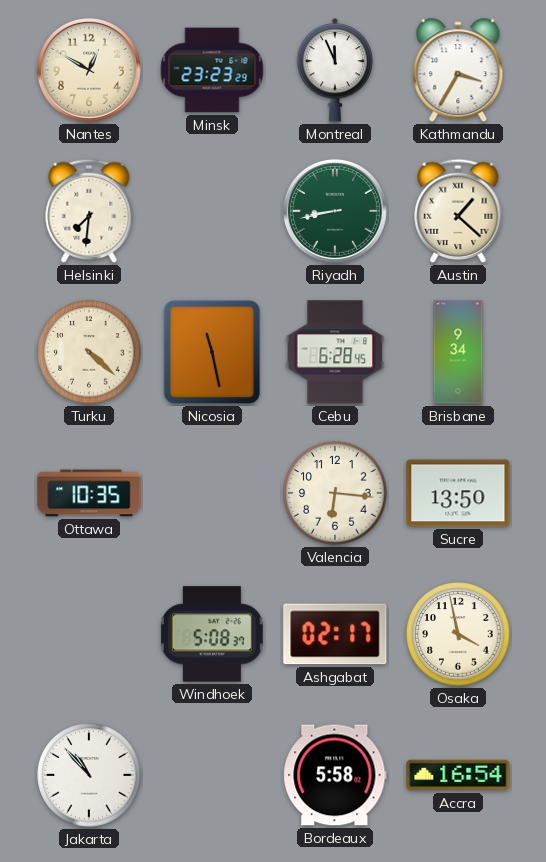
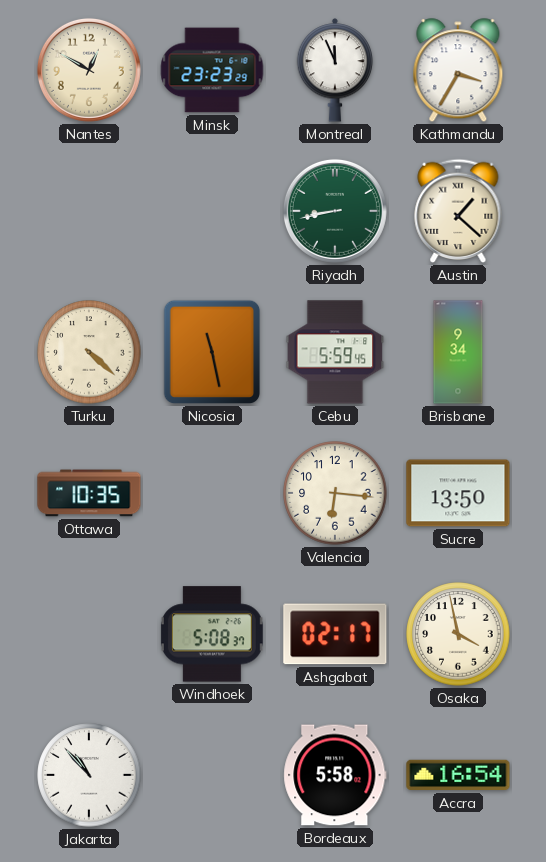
Helsinki: 7:31 -> none (89, 211)
Cebu: 6:28 -> 5:59 (335, 352)
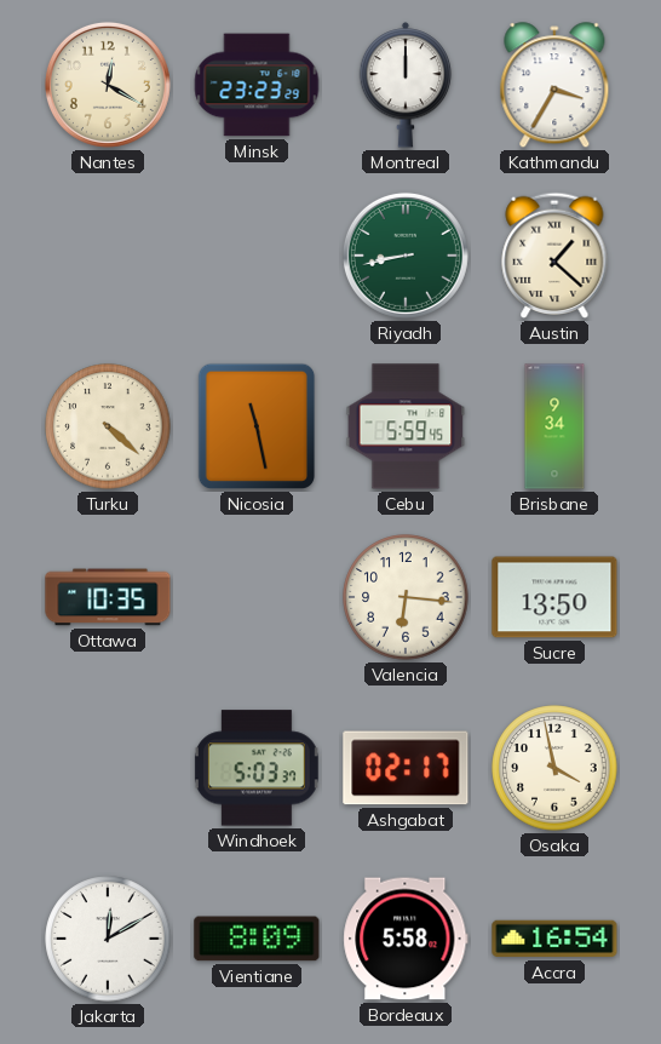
Nantes: 12:50 -> 12:20 (108, 85)
Montreal: 11:56 -> 12:00 (406, 85)
Windhoek: 5:08 -> 5:03 (257, 768)
Jakarta: 10:53 -> 12:10 (108, 939)
Vientiane: none -> 8:09 (257, 939)
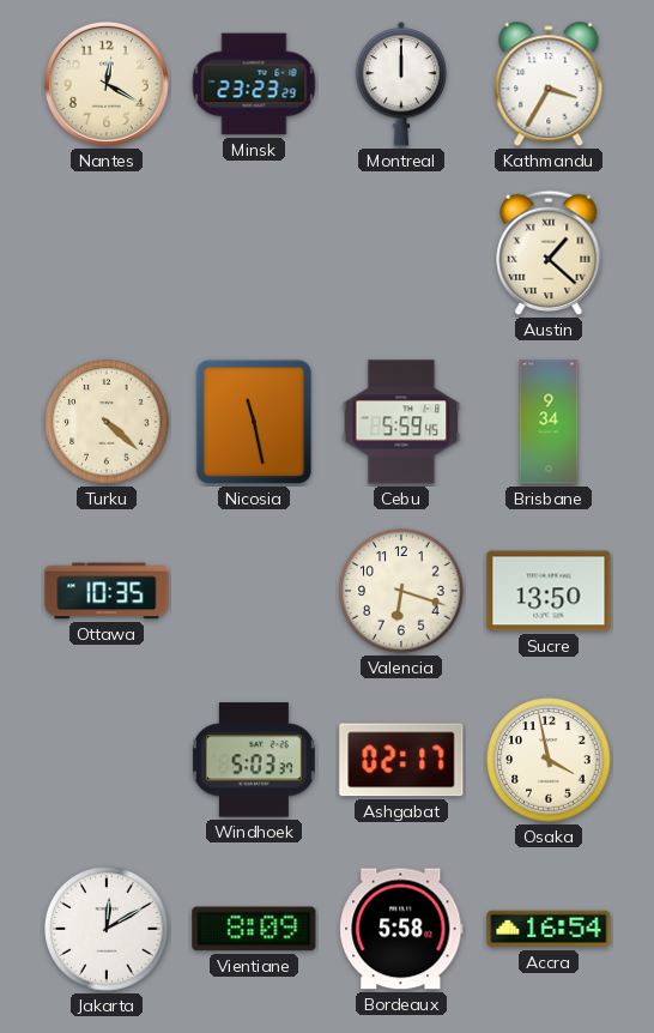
Riyadh: 8:43 -> none (406, 256)
Valencia: 6:16 -> 6:18 (401, 591)
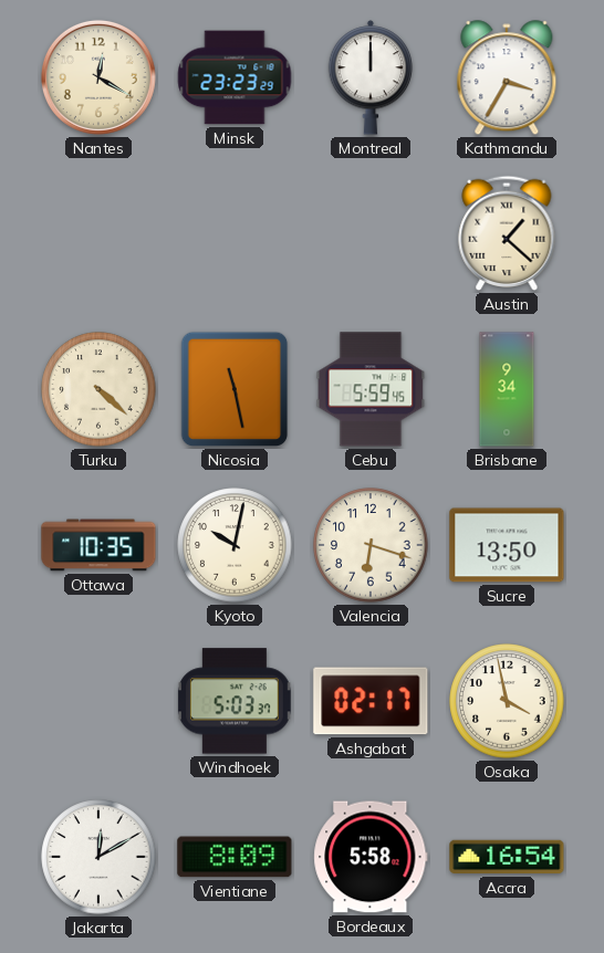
Kyoto: none -> 10:02 (235, 545)
